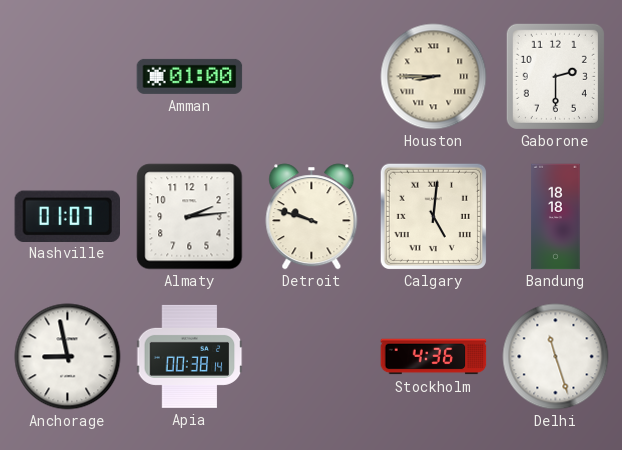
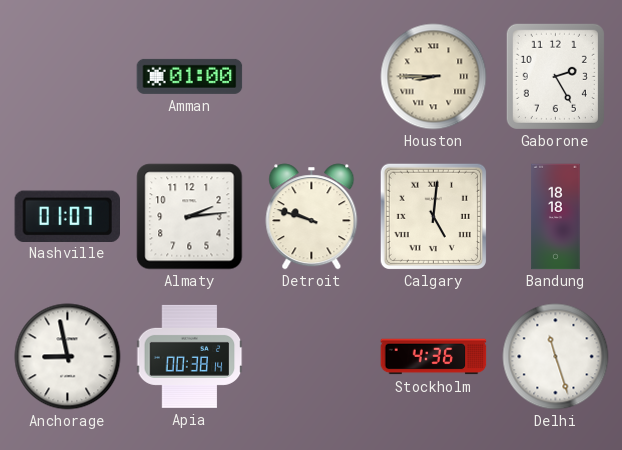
Gaborone: 2:30 -> 2:25 (555, 76)
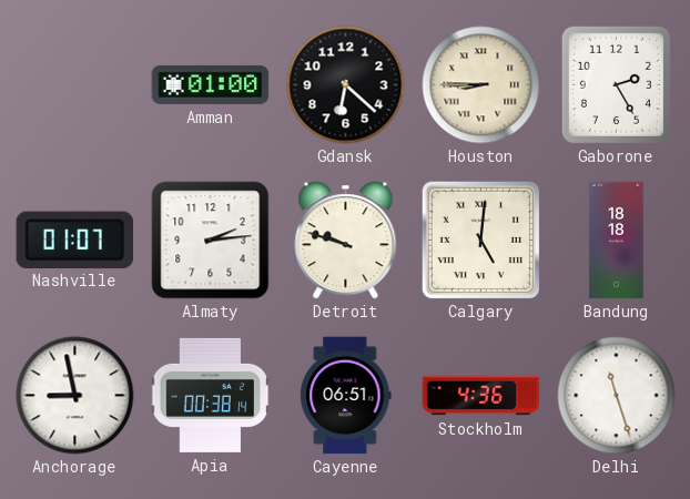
Gdansk: none -> 6:22 (346, 85)
Cayenne: none -> 06:51 (346, 396)
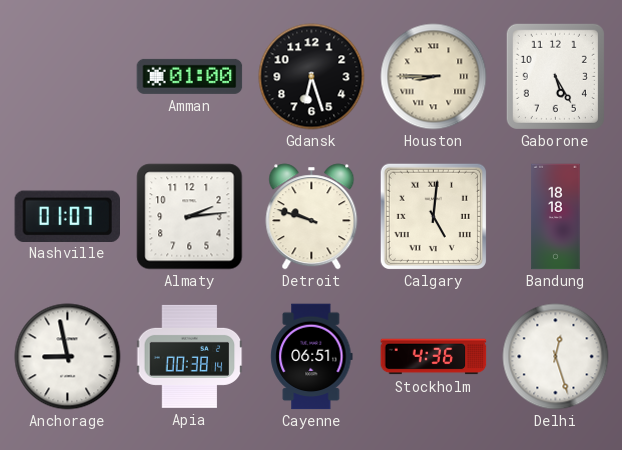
Gdansk: 6:22 -> 6:27 (312, 77)
Gaborone: 2:25 -> 5:25 (555, 76)
Delhi: 11:27 -> 12:27 (556, 357)
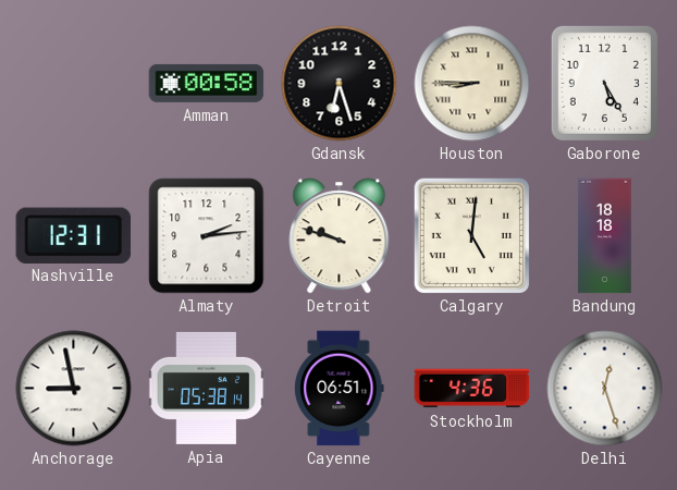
Amman: 01:00 -> 00:58 (207, 83)
Nashville: 01:07 -> 12:31 (73, 235)
Apia: 00:38 -> 05:38 (207, 388)
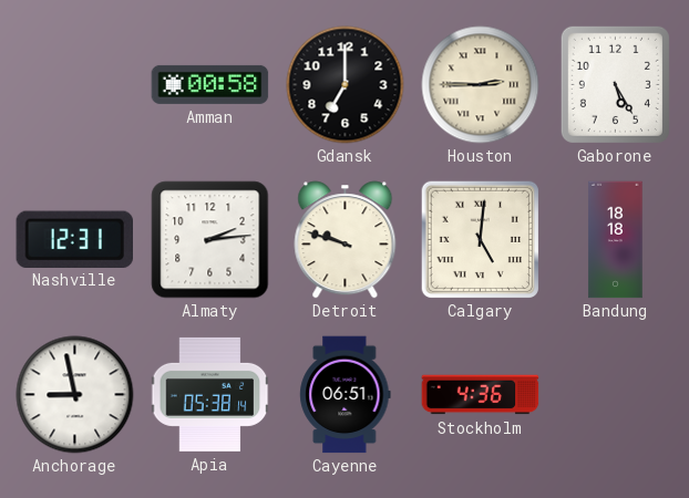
Gdansk: 6:27 -> 7:00 (346, 85)
Houston: 8:45 -> 2:45 (481, 85)
Delhi: 12:27 -> none (605, 389)
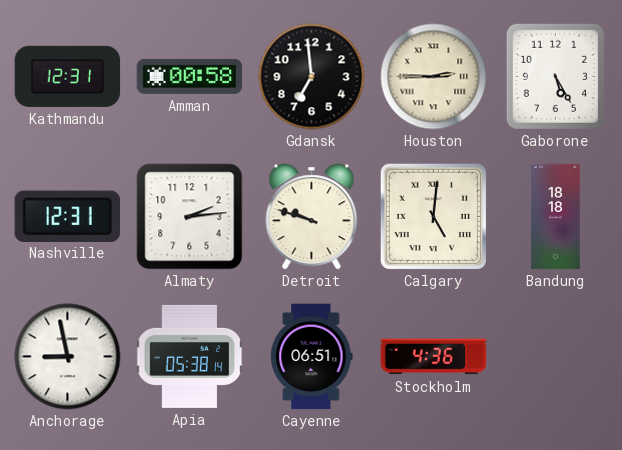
Kathmandu: none -> 12:31 (68, 76)
Gdansk: 7:00 -> 6:59 (312, 77)
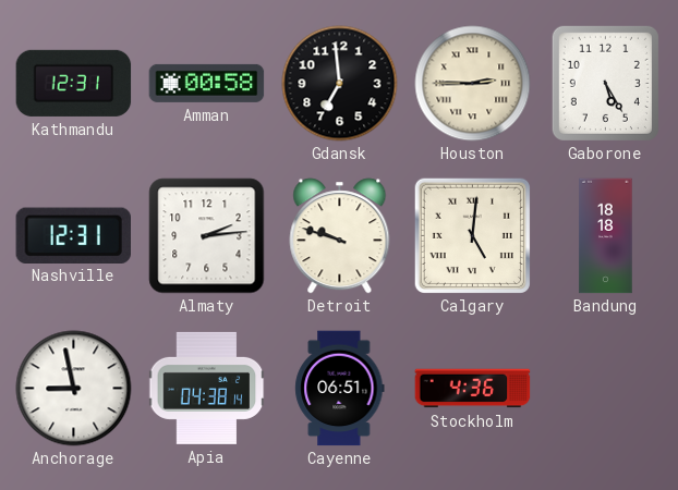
Apia: 05:38 -> 04:38 (207, 388)
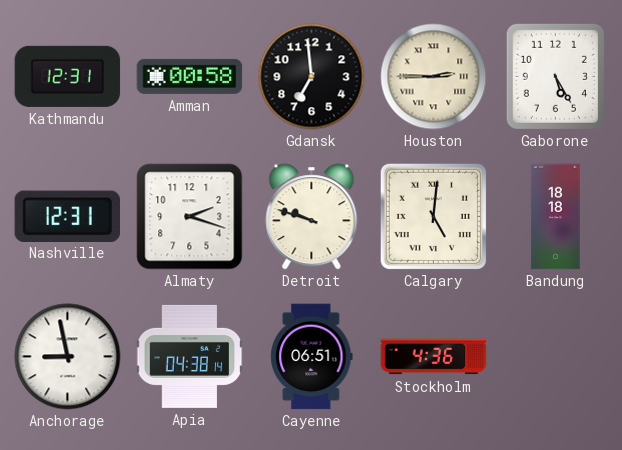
Almaty: 2:14 -> 2:18 (190, 217)
